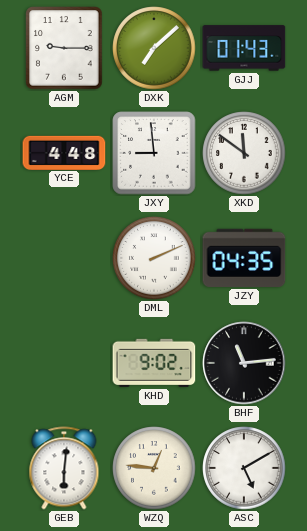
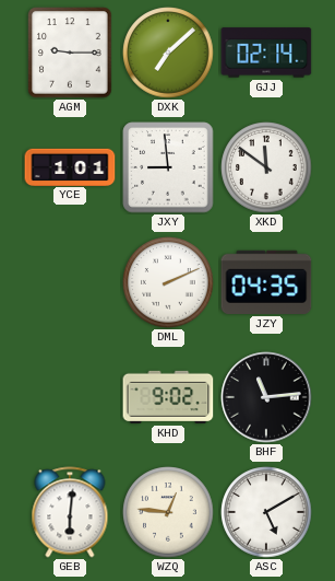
GJJ: 01:43 -> 02:14 (266, 53)
YCE: 4:48 -> 1:01 (70, 166)
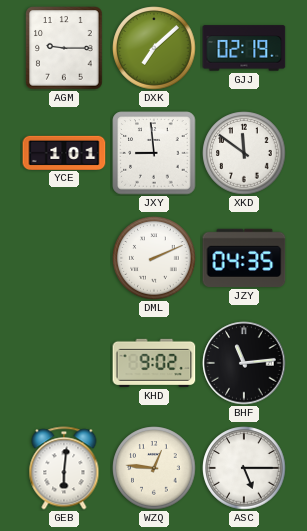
GJJ: 02:14 -> 02:19 (244, 48)
ASC: 5:10 -> 5:15 (244, 468)
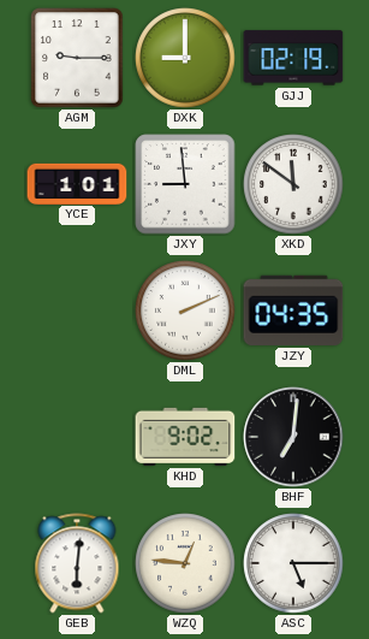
DXK: 7:08 -> 9:00 (185, 58)
BHF: 11:14 -> 7:01 (293, 437)
